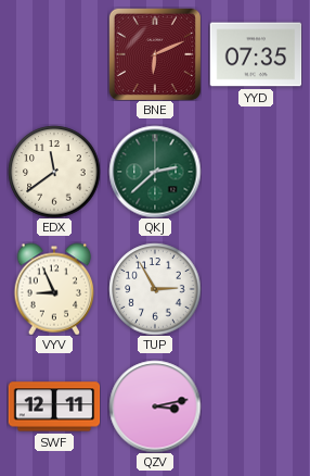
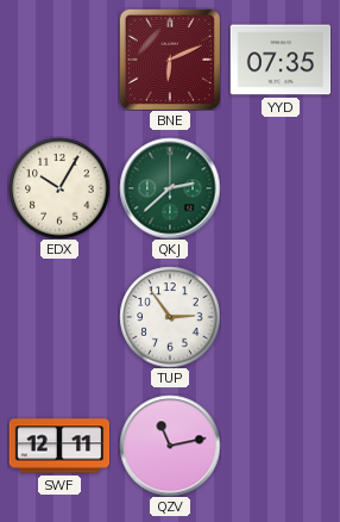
EDX: 11:39 -> 10:05 (59, 188)
VYV: 8:56 -> none (54, 289)
TUP: 2:55 -> 2:54 (170, 317)
QZV: 3:13 -> 11:13 (170, 446)
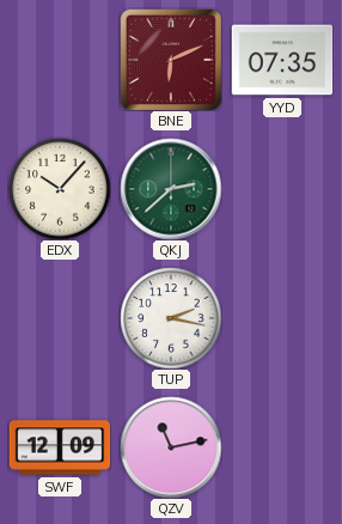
EDX: 10:05 -> 10:07 (60, 189)
TUP: 2:54 -> 2:17 (171, 318)
SWF: 12:11 -> 12:09 (60, 447)
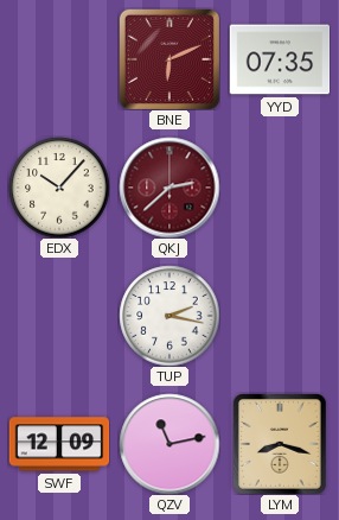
QKJ dial: green -> burgundy (170, 188)
LYM: none -> 8:18 (280, 444)
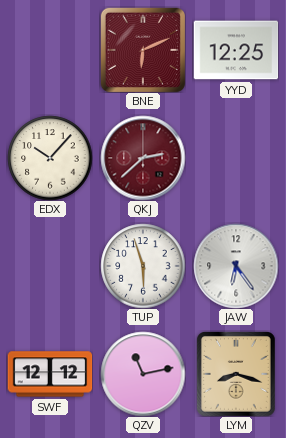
YYD: 07:35 -> 12:25 (236, 50)
TUP: 2:17 -> 5:57 (143, 266)
JAW: none -> 6:24 (236, 266)
SWF: 12:09 -> 12:12 (50, 374)
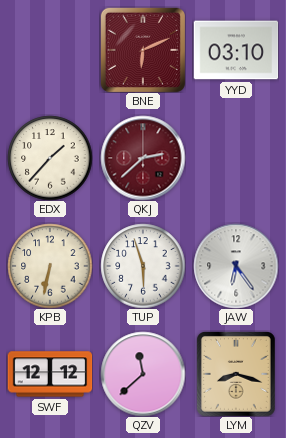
YYD: 12:25 -> 03:10 (236, 50)
EDX: 10:07 -> 1:37 (50, 158)
KPB: none -> 6:32 (50, 266)
QZV: 11:13 -> 11:38 (143, 374)
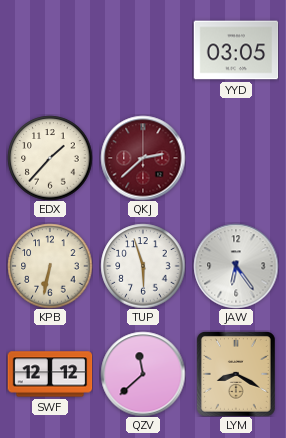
BNE: 6:11 -> none (143, 50)
YYD: 03:10 -> 03:05 (236, 50)
LYM: 8:18 -> 8:20 (236, 374)
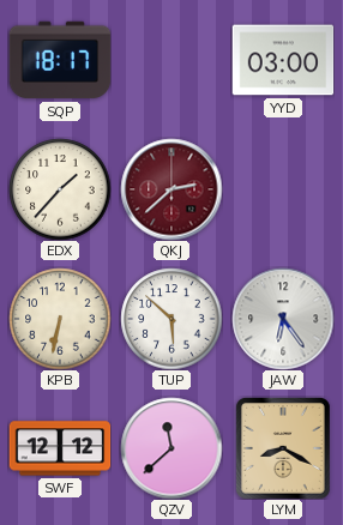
SQP: none -> 18:17 (60, 60)
YYD: 03:05 -> 03:00 (283, 60)
TUP: 5:57 -> 5:52 (171, 319)
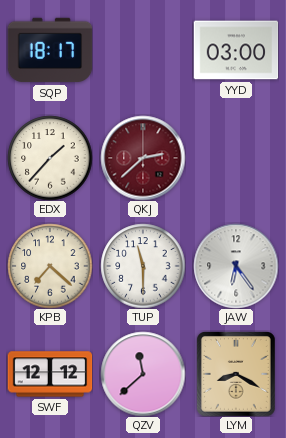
KPB: 6:32 -> 7:22 (50, 266)
TUP: 5:52 -> 11:30 (143, 266)
